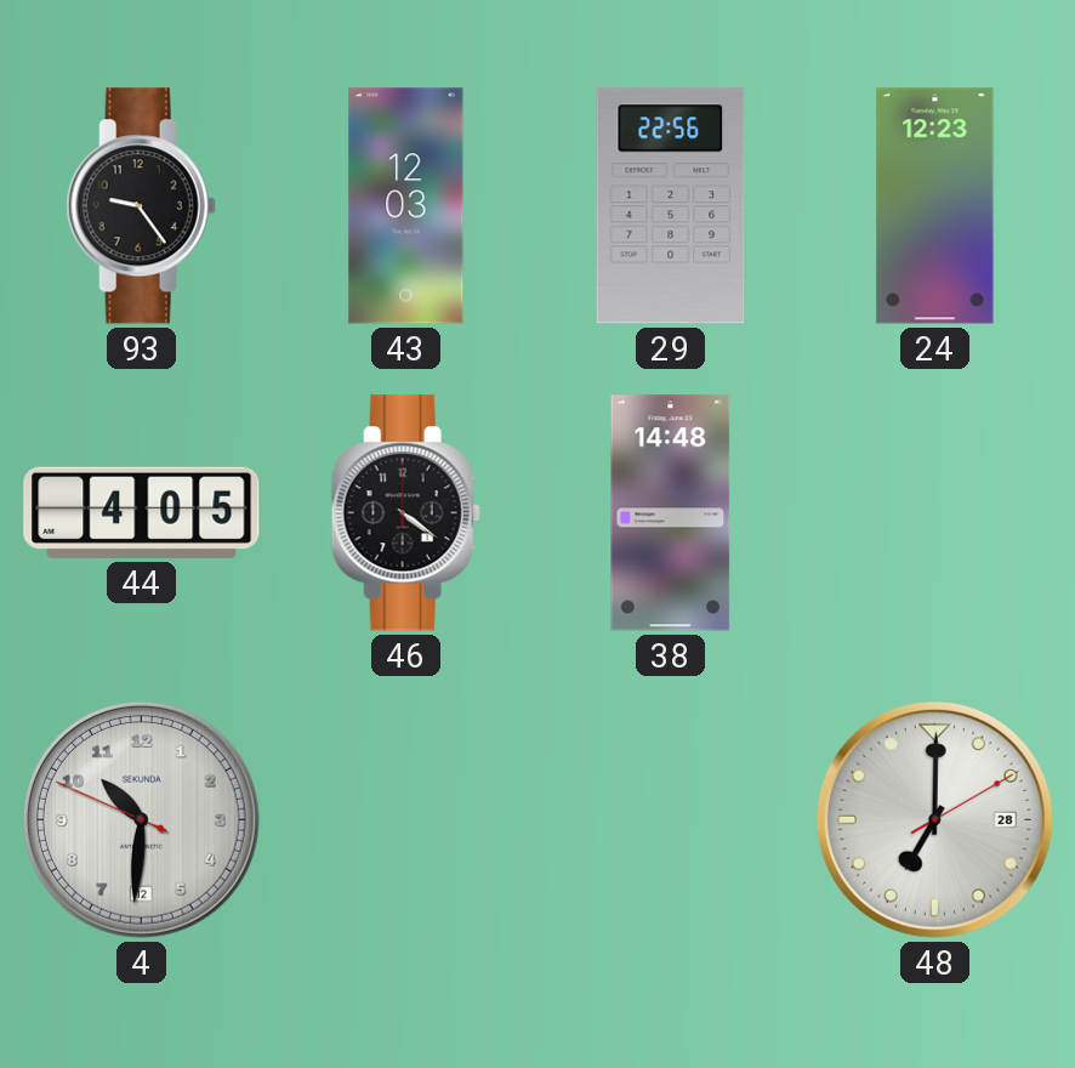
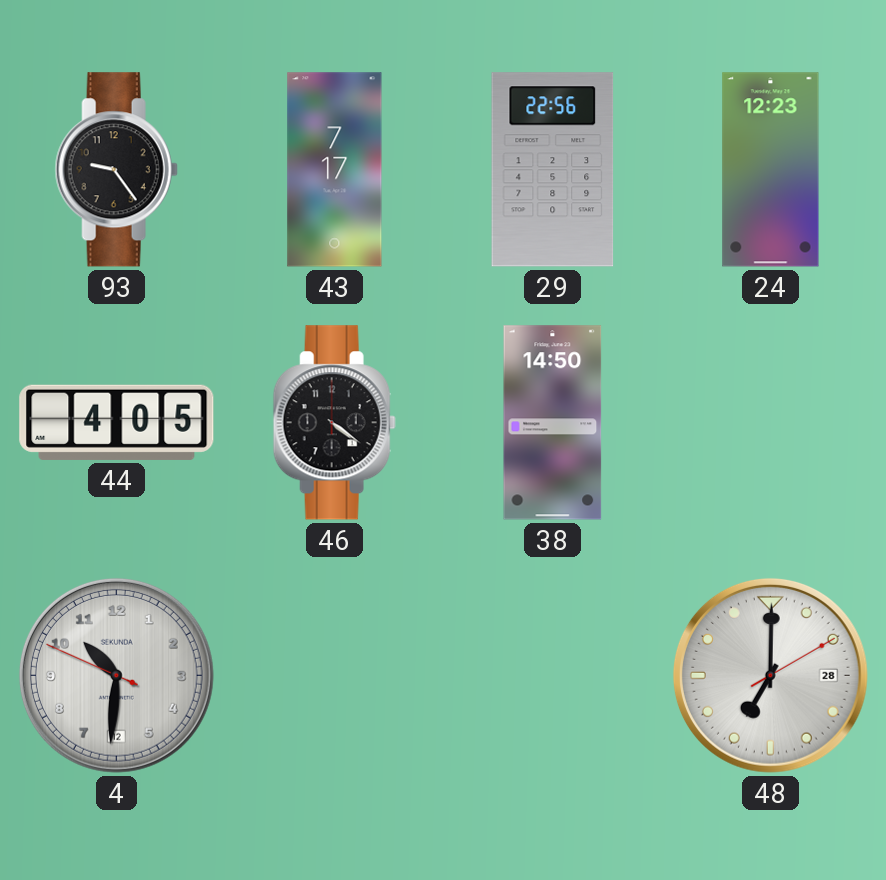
43: 12:03 -> 7:17 (335, 170)
38: 14:48 -> 14:50 (553, 423)
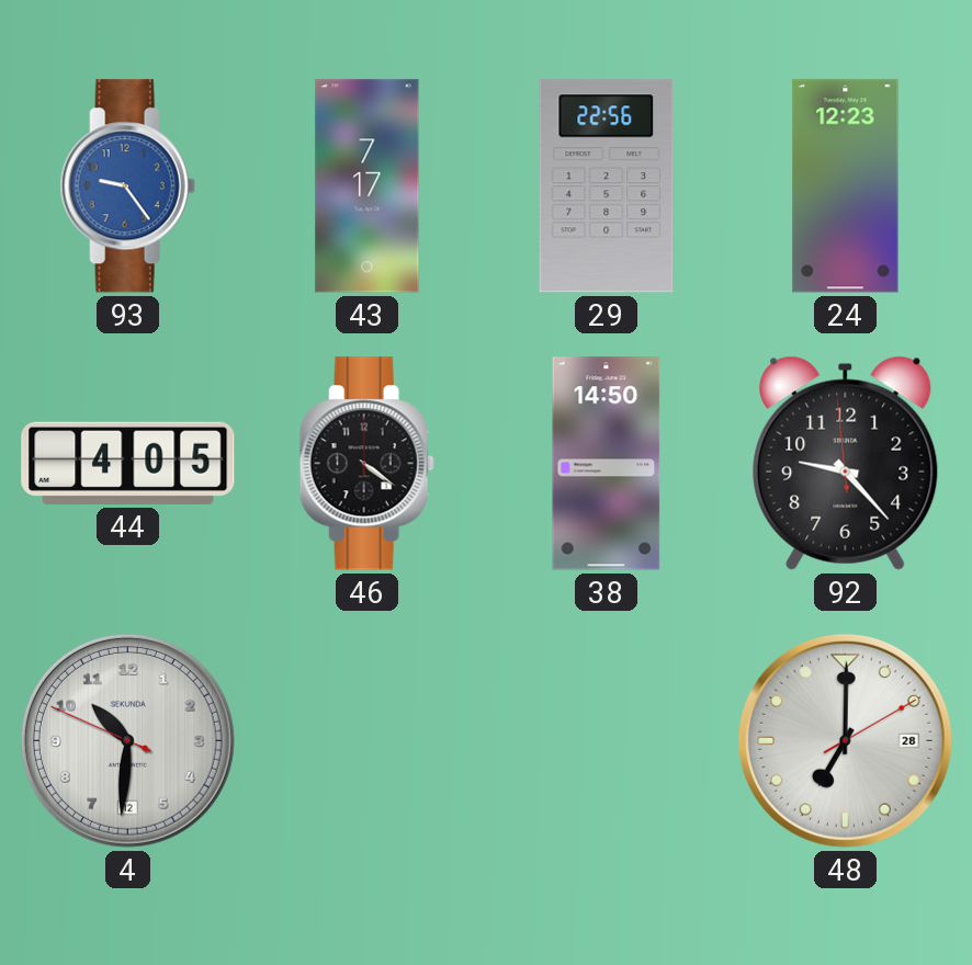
93 dial: black -> blue (127, 186)
92: none -> 9:22 (846, 463)
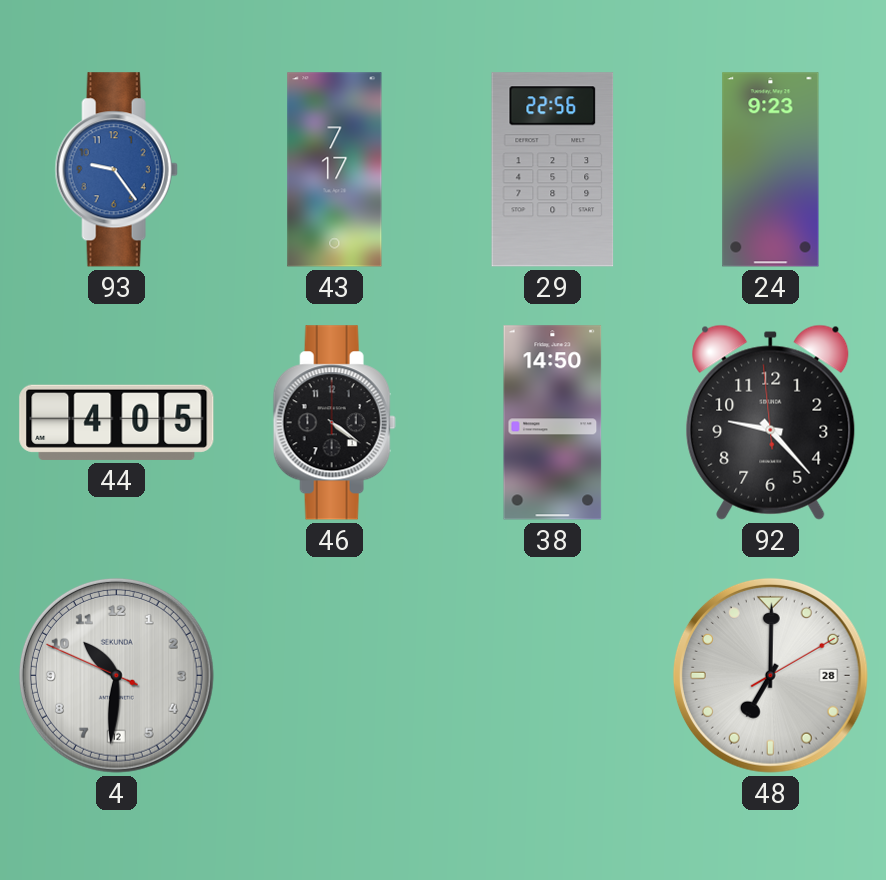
24: 12:23 -> 9:23 (771, 170)
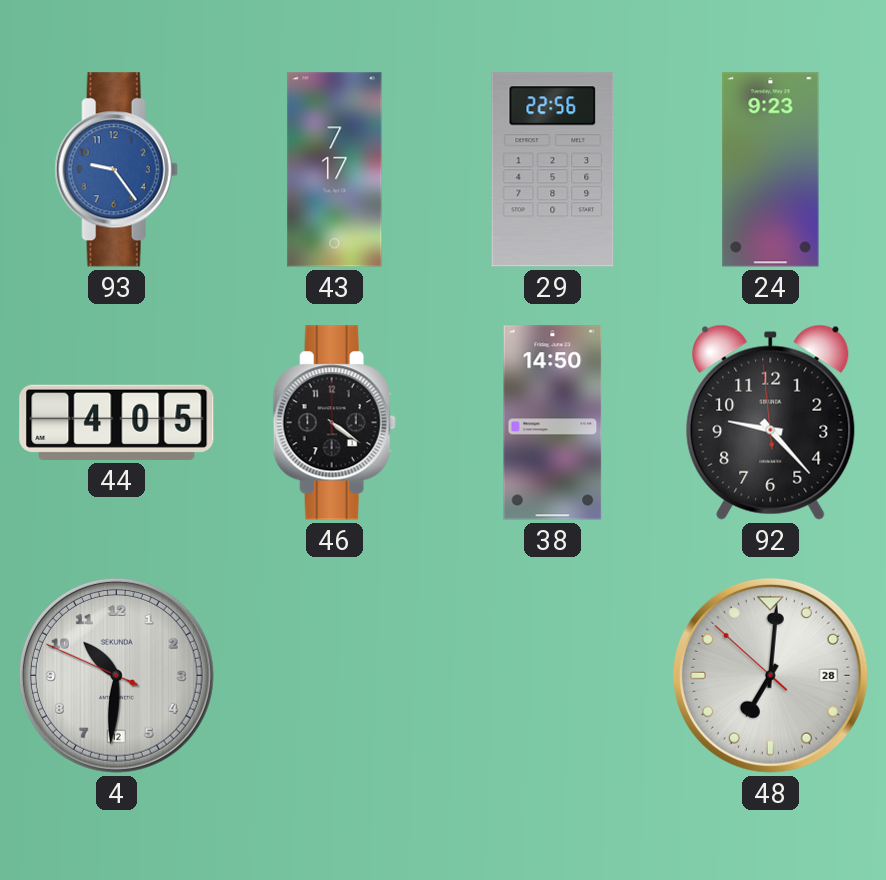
48: 7:00:10 -> 7:00:52 (770, 675)
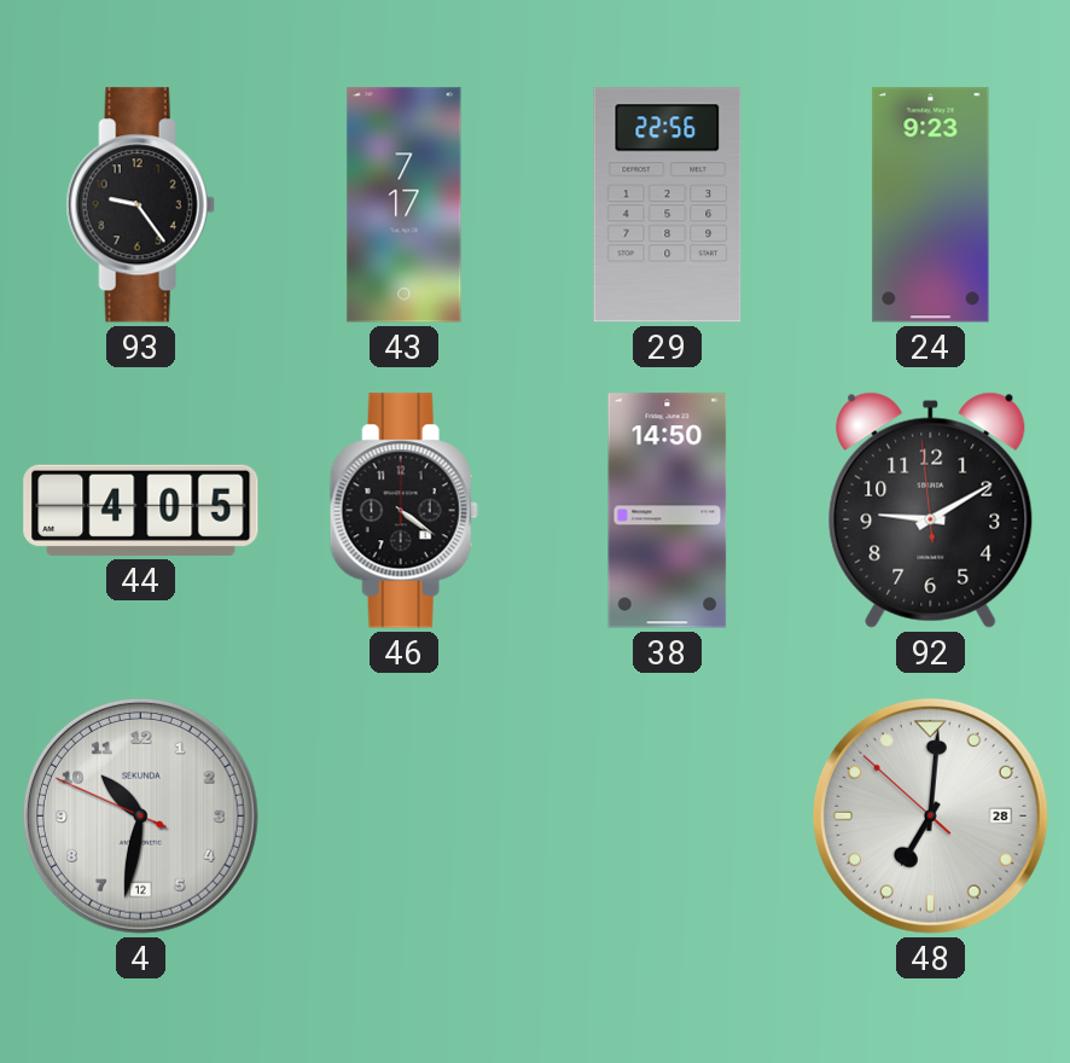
93 dial: blue -> black (140, 205)
92: 9:22 -> 9:09 (931, 510)
4: 10:30 -> 10:31 (140, 815)
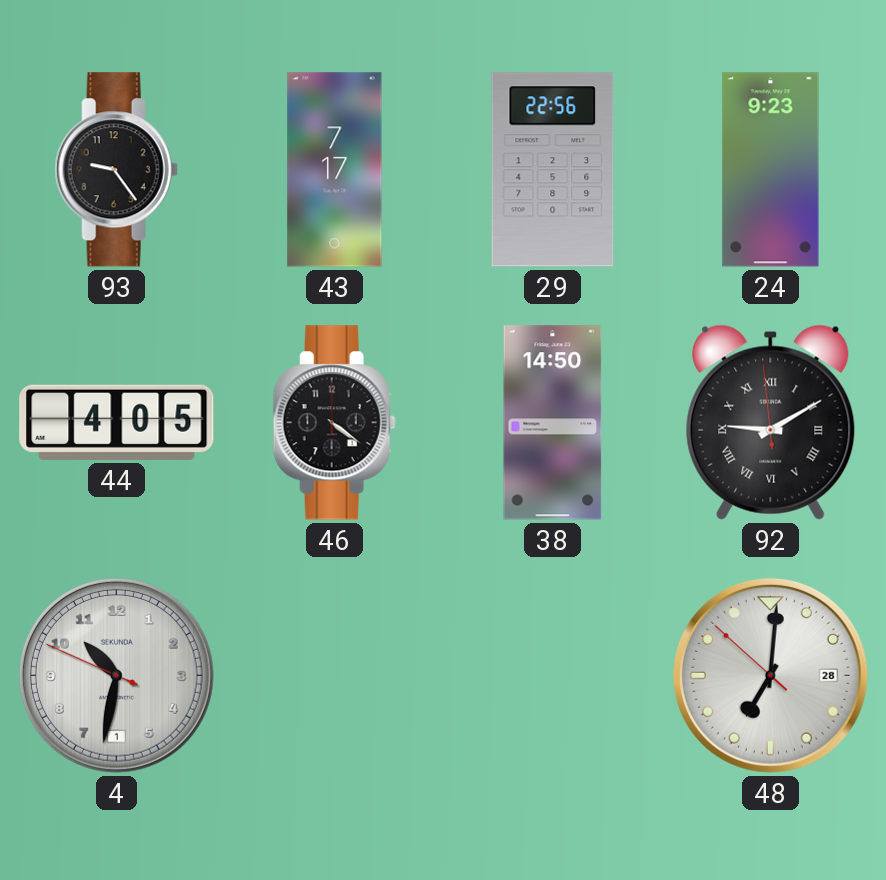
92 numerals: Arabic -> Roman (771, 422)
4 date: 12 -> 1 (116, 675)
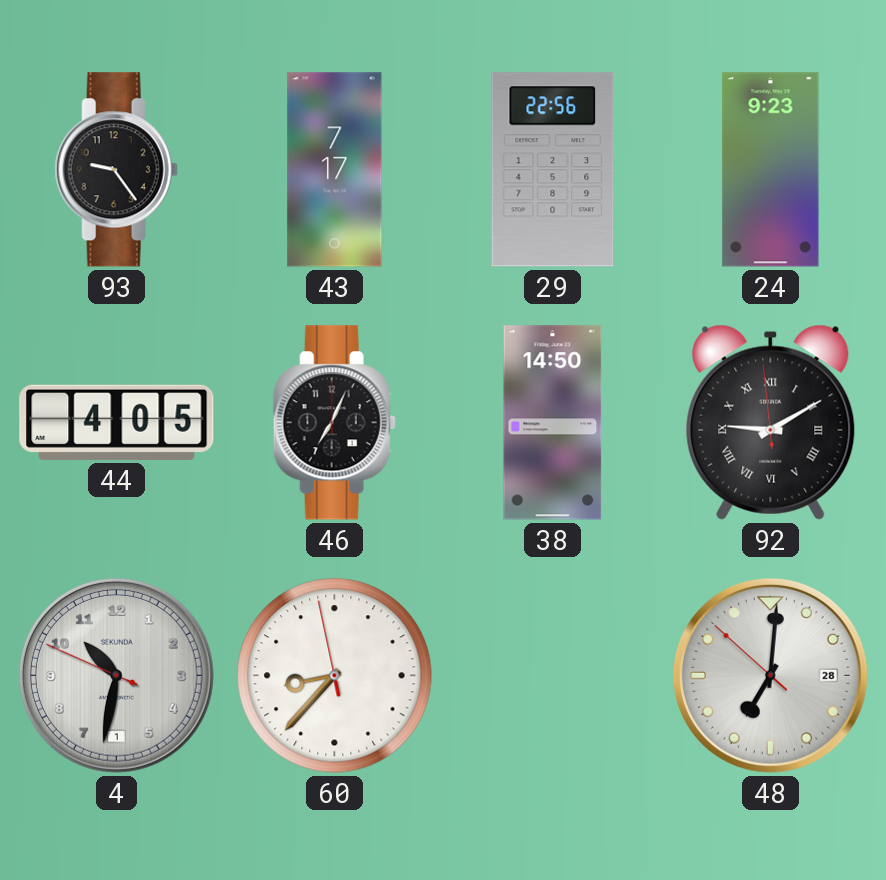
46: 4:21 -> 7:04 (334, 423)
60: none -> 8:36 (335, 676)
